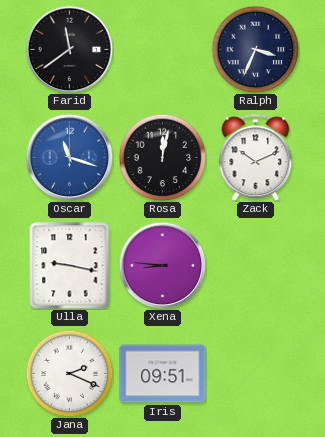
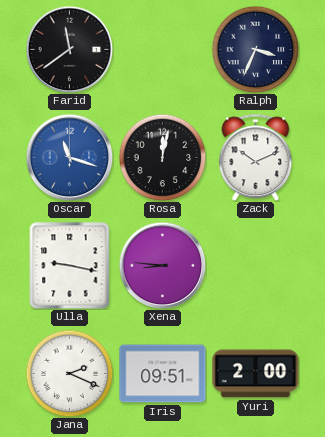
Yuri: none -> 2:00 (256, 374)
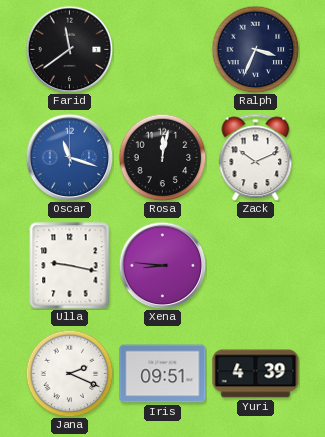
Yuri: 2:00 -> 4:39 (256, 374)
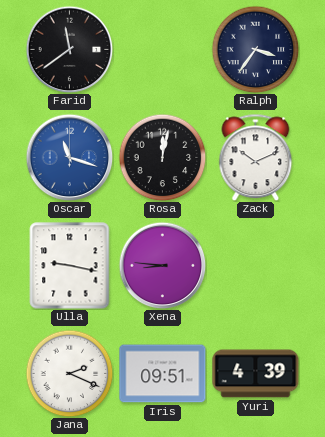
Ralph: 3:34 -> 3:36 (255, 49)
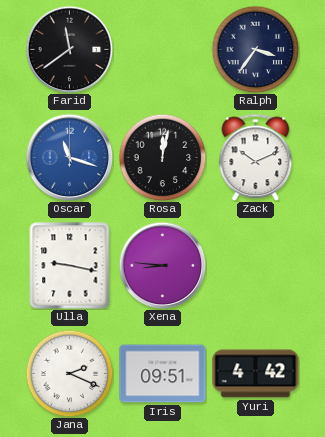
Yuri: 4:39 -> 4:42 (256, 374)
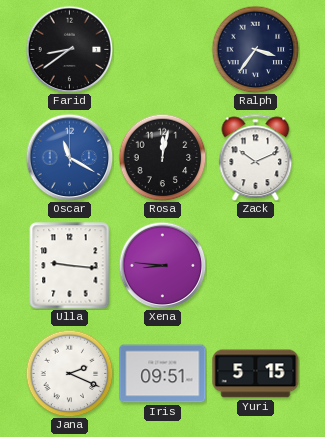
Farid: 11:39 -> 8:39 (69, 49)
Oscar: 11:18 -> 11:20 (69, 157)
Ulla: 9:17 -> 9:16 (70, 266)
Yuri: 4:42 -> 5:15 (256, 374)
